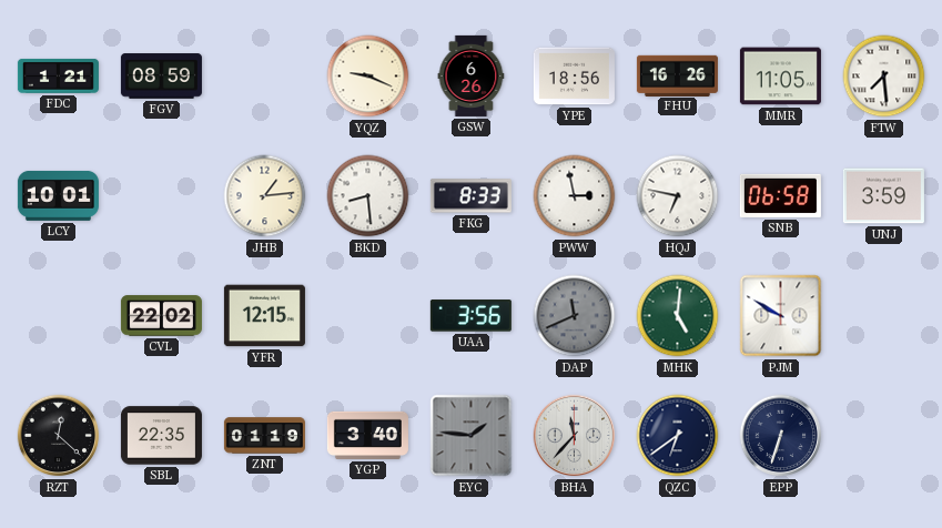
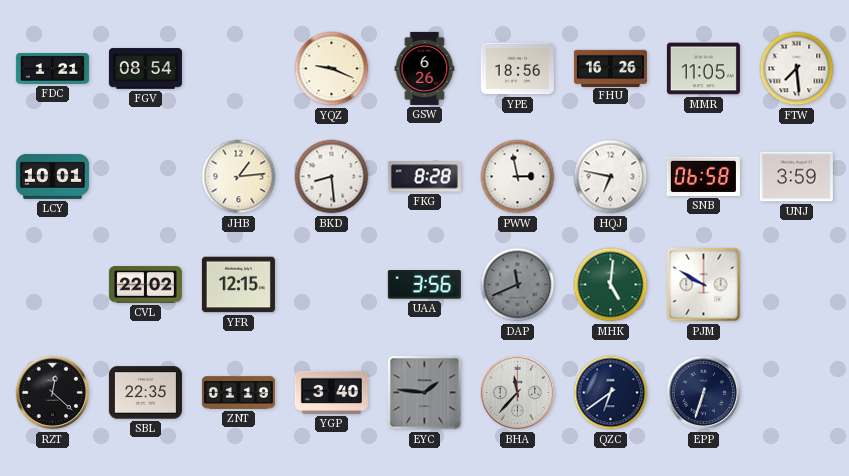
FGV: 08:59 -> 08:54 (145, 69)
FKG: 8:33 -> 8:28 (424, 177)
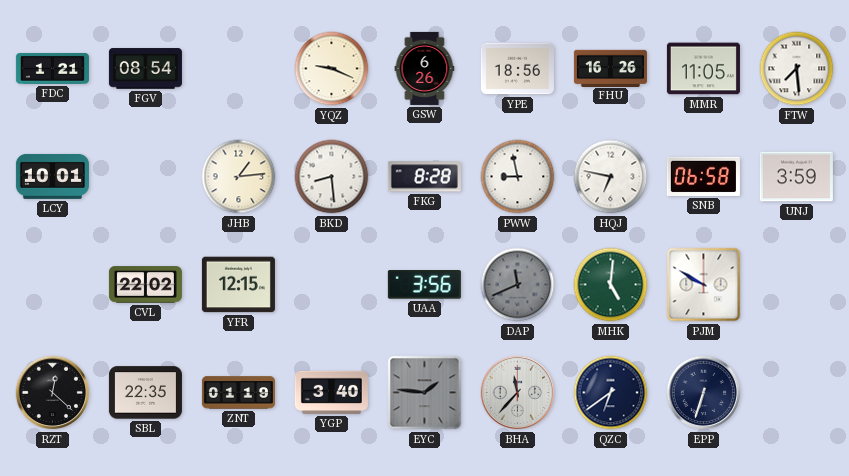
PWW: 2:58 -> 8:58 (518, 177)
